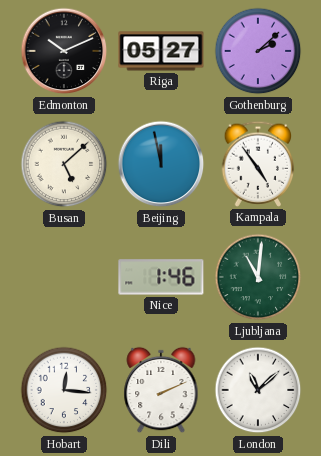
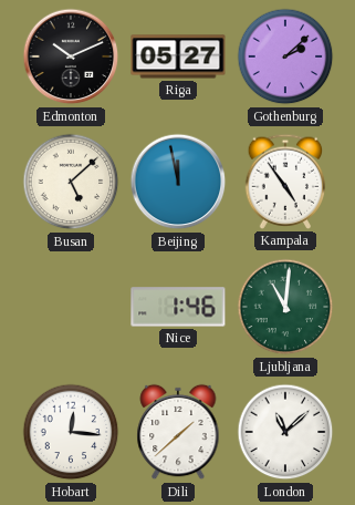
Dili: 2:11 -> 1:38 (178, 432)
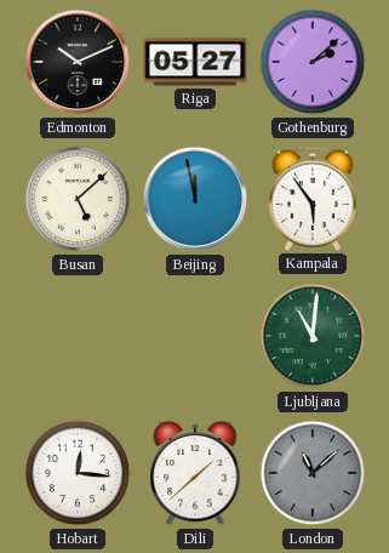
Kampala: 4:54 -> 5:54 (313, 199)
Nice: 1:46 -> none (178, 307)
London dial: white -> grey (313, 473)
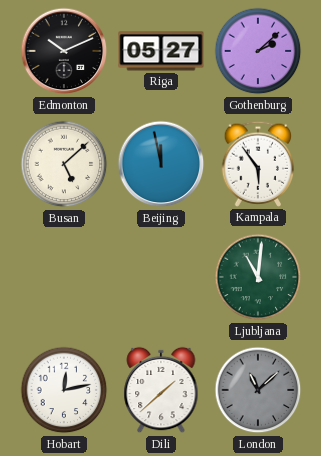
Hobart: 12:16 -> 12:13 (64, 390)
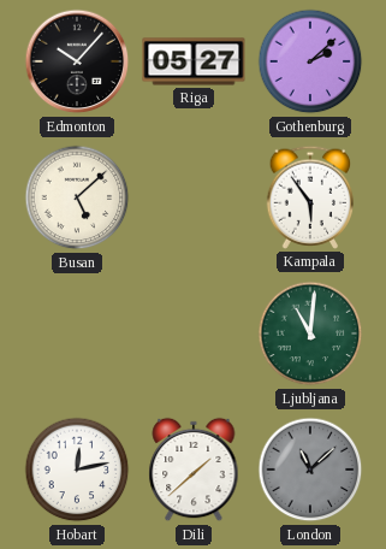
Edmonton: 10:11 -> 10:07 (77, 61)
Beijing: 11:58 -> none (161, 164)
